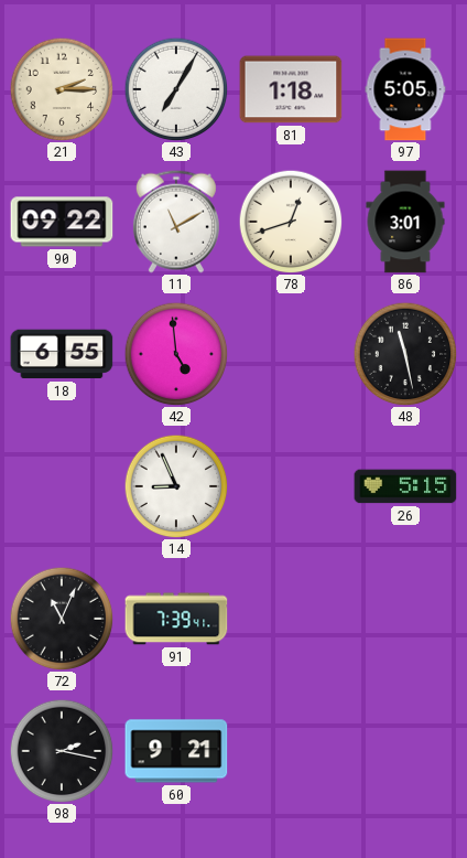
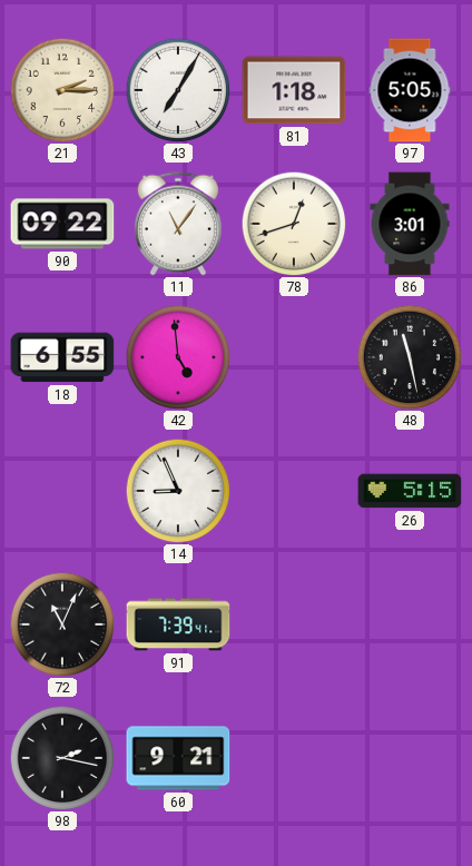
11: 11:10 -> 11:06 (178, 224)
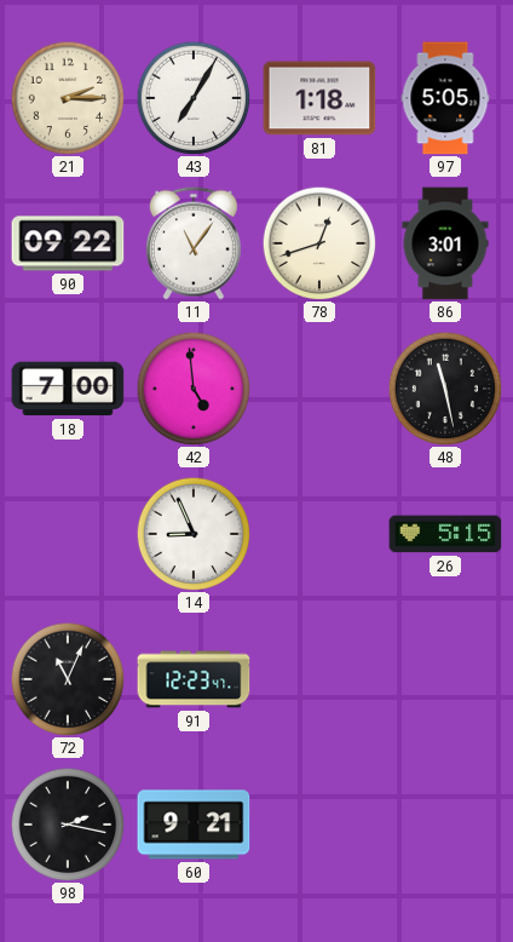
18: 6:55 -> 7:00 (68, 389)
91: 7:39 -> 12:23 (194, 679)
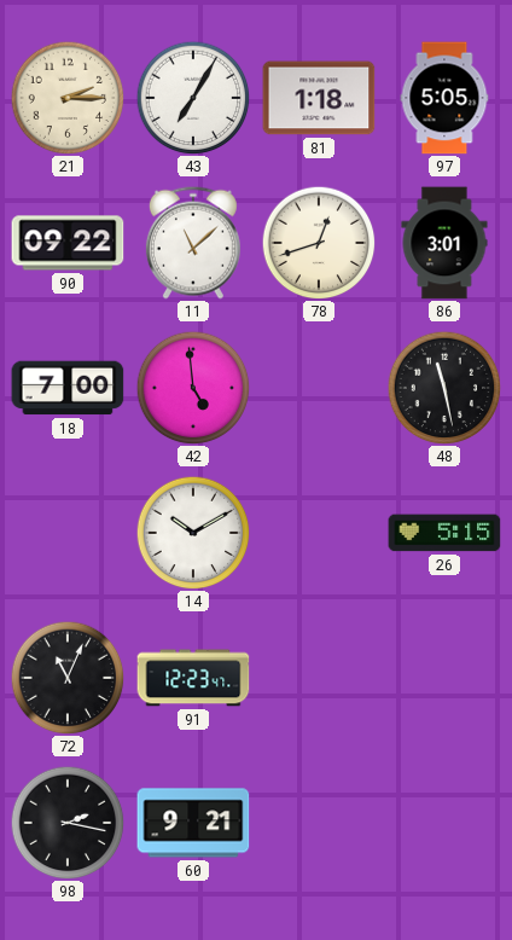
11: 11:06 -> 11:08 (193, 243)
14: 8:56 -> 10:10 (193, 533)
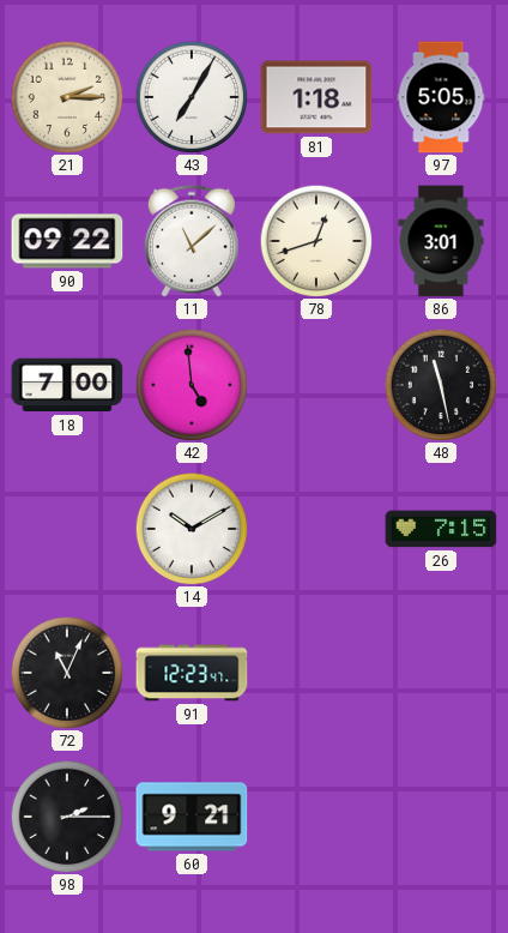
26: 5:15 -> 7:15 (441, 529)
98: 2:17 -> 2:15 (67, 817)
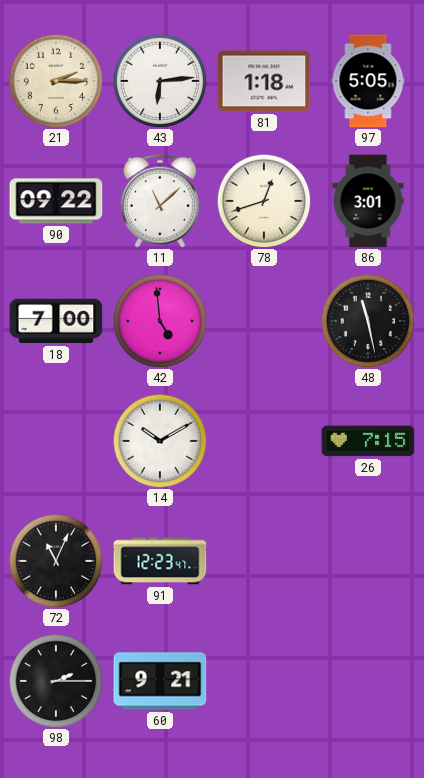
43: 7:05 -> 6:14 (160, 81)
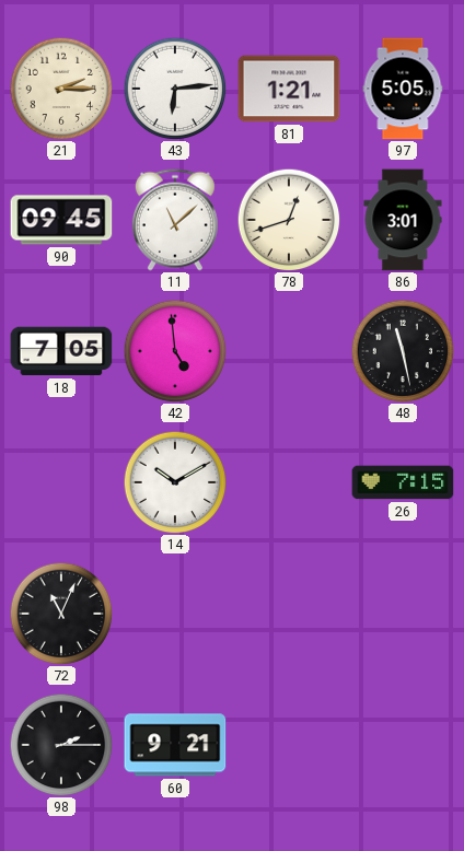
81: 1:18 -> 1:21 (289, 89)
90: 09:22 -> 09:45 (61, 220)
18: 7:00 -> 7:05 (61, 351)
91: 12:23 -> none (160, 561)
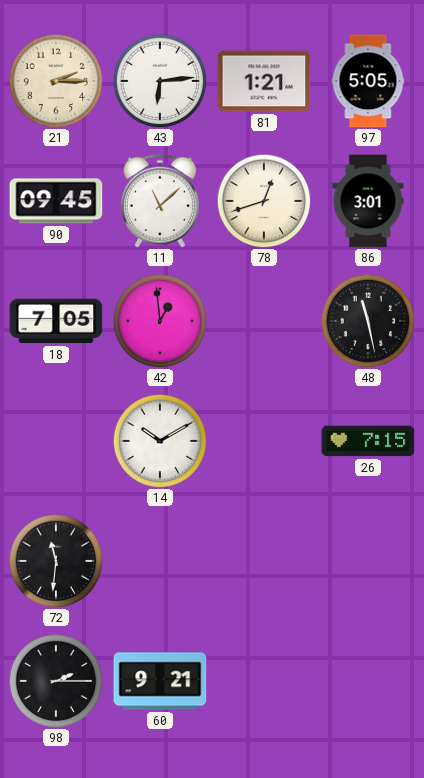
42: 4:59 -> 12:59 (160, 321)
72: 11:04 -> 11:31 (56, 561)
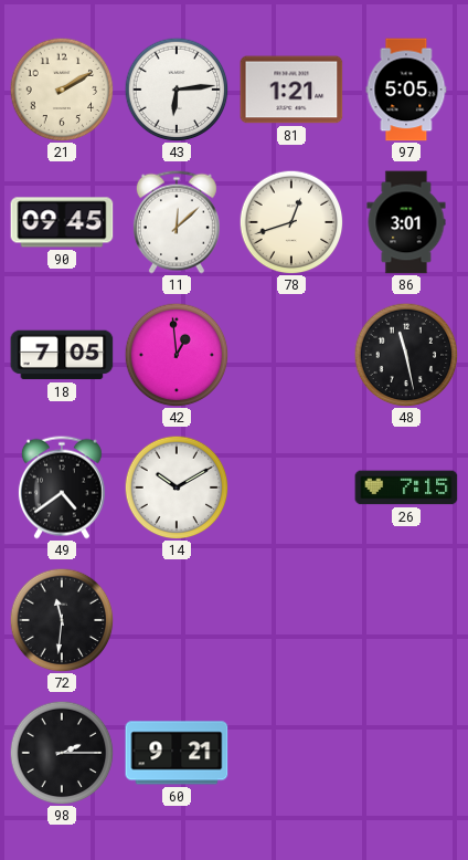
21: 2:15 -> 2:10 (62, 90)
11: 11:08 -> 12:08 (177, 222)
49: none -> 4:39 (62, 487)
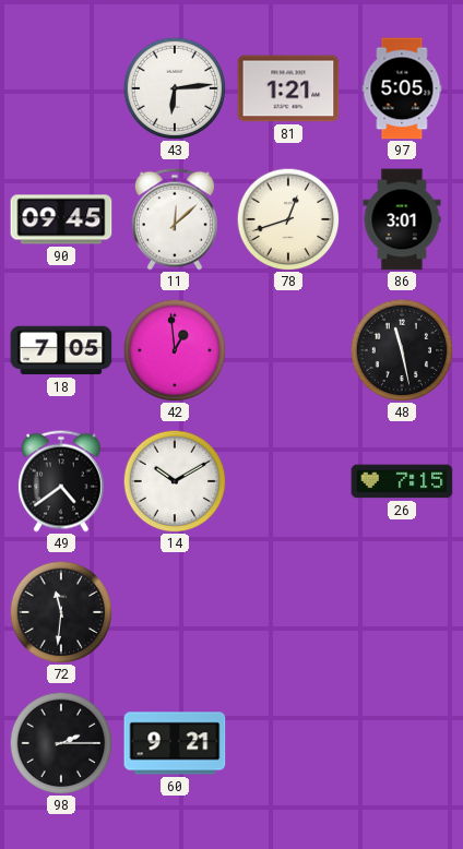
21: 2:10 -> none (62, 90)
